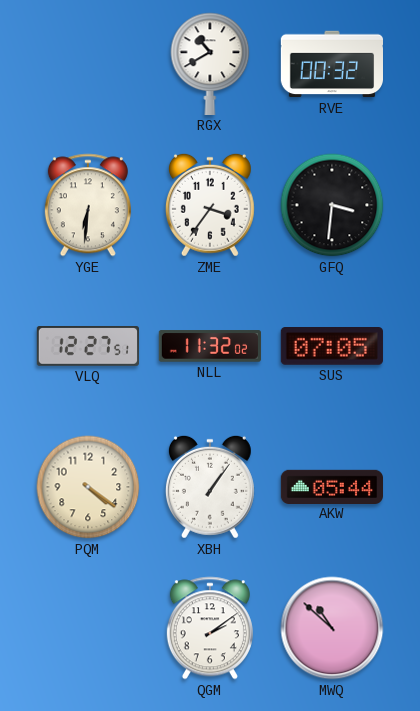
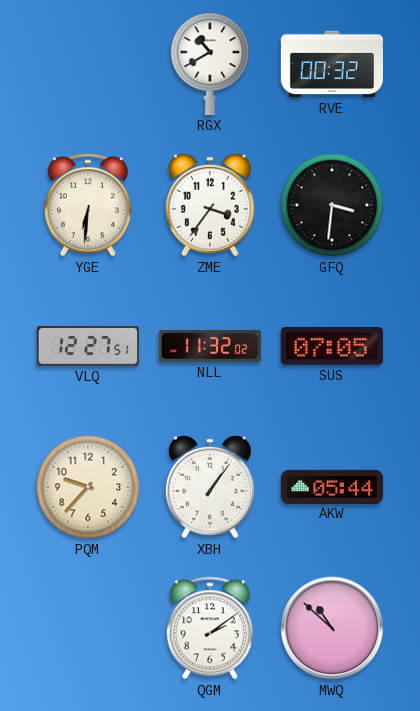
PQM: 4:21 -> 9:37 (88, 487)
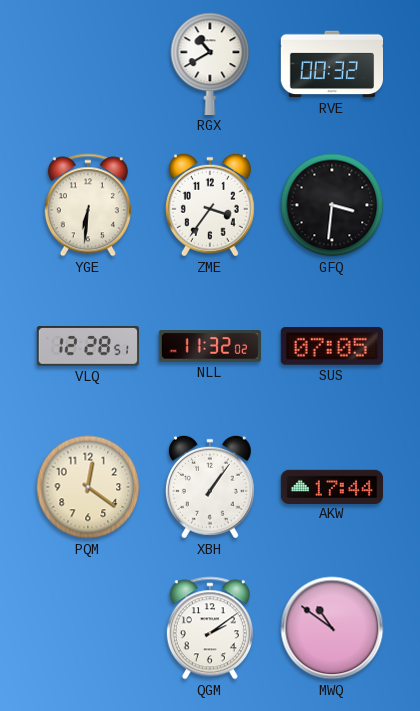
VLQ: 12:27 -> 12:28 (87, 347)
PQM: 9:37 -> 12:21 (88, 487)
AKW: 05:44 -> 17:44 (331, 486)
MWQ: 10:52 -> 10:51 (332, 628)
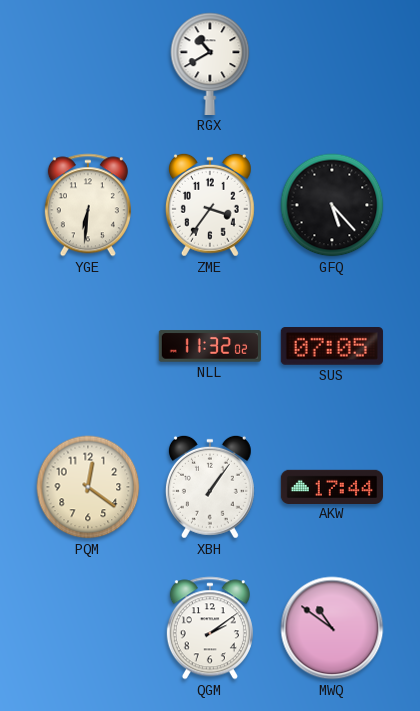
RVE: 00:32 -> none (331, 64)
GFQ: 3:31 -> 5:23 (332, 205)
VLQ: 12:28 -> none (87, 347)
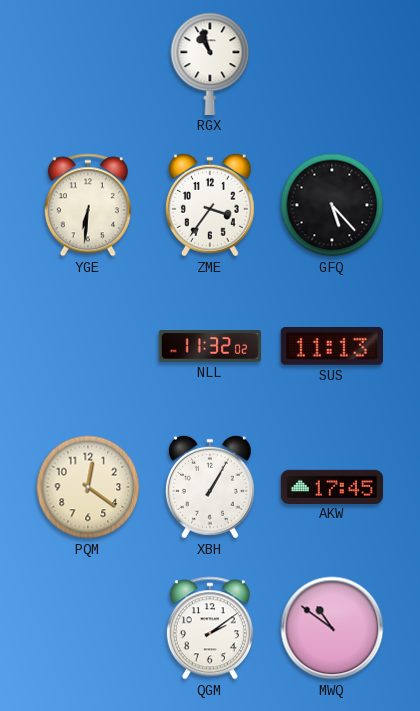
RGX: 10:40 -> 10:57 (210, 64)
SUS: 07:05 -> 11:13 (332, 347)
XBH: 1:06 -> 1:05 (210, 487)
AKW: 17:44 -> 17:45 (331, 486)
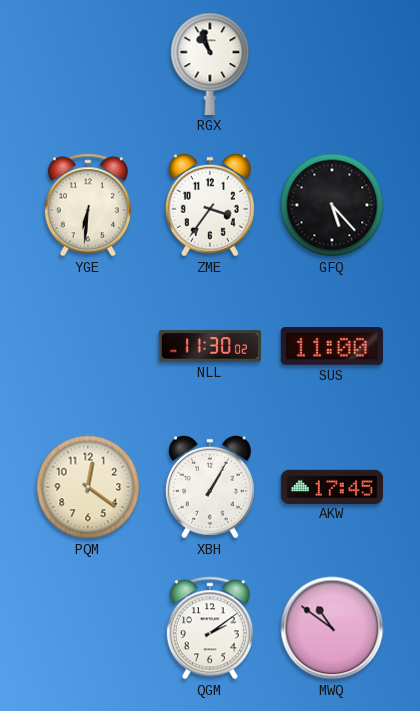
NLL: 11:32 -> 11:30 (210, 346)
SUS: 11:13 -> 11:00 (332, 347)
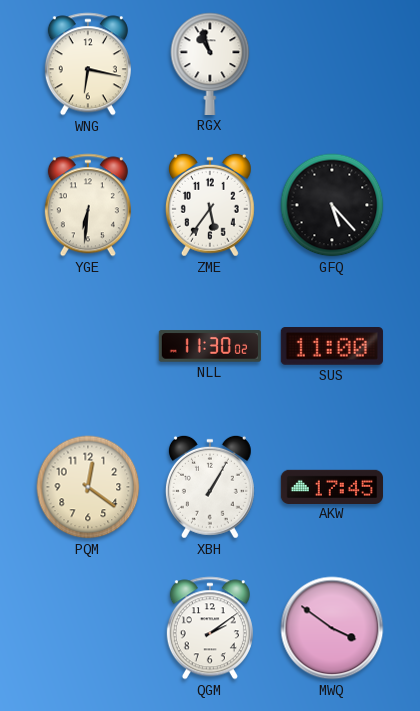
WNG: none -> 6:17 (88, 64)
ZME: 3:36 -> 5:36 (210, 205)
MWQ: 10:51 -> 3:51 (332, 628)
